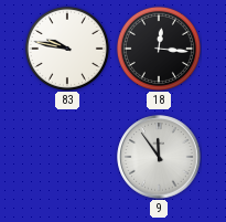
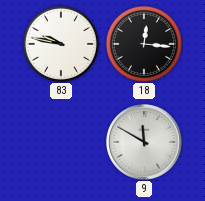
9: 11:54 -> 11:50 (144, 142)
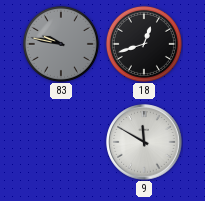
83 dial: white -> grey (61, 44)
18: 12:16 -> 12:42 (144, 44)
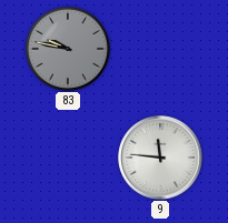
18: 12:42 -> none (144, 44)
9: 11:50 -> 11:46 (160, 158)
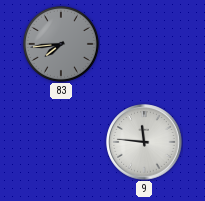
83: 9:47 -> 7:44 (61, 44)
